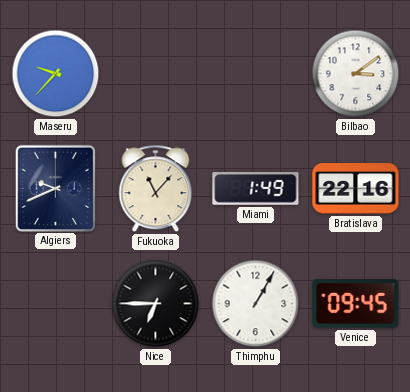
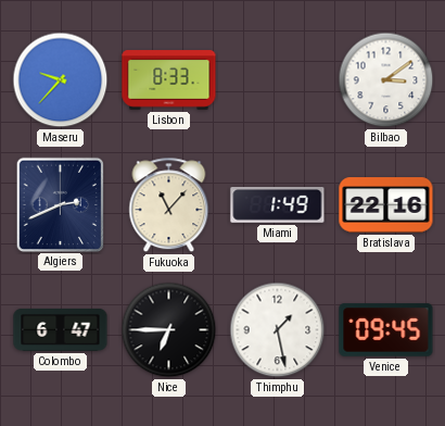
Lisbon: none -> 8:33 (169, 80)
Algiers: 9:41 -> 2:41 (60, 204)
Colombo: none -> 6:47 (61, 329)
Thimphu: 1:05 -> 1:28 (278, 330)
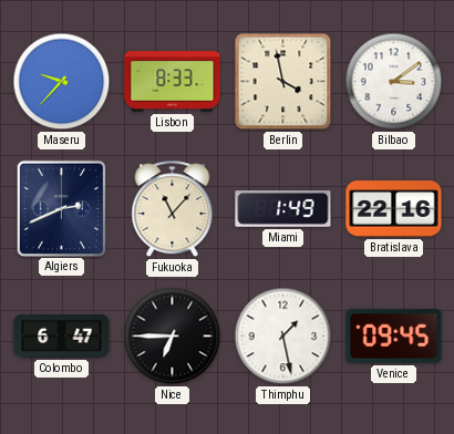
Berlin: none -> 3:58 (283, 82)
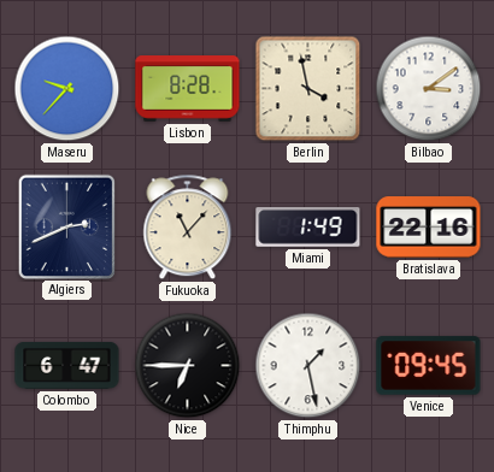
Lisbon: 8:33 -> 8:28 (188, 89)
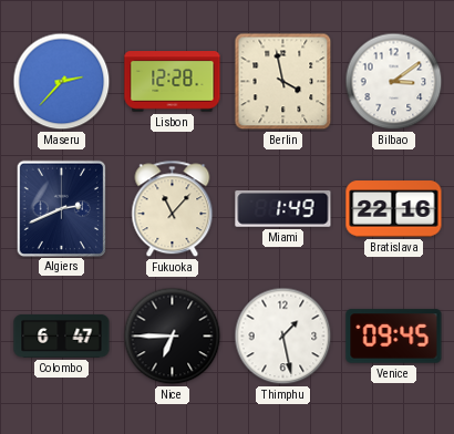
Maseru: 9:37 -> 2:37 (62, 82)
Lisbon: 8:28 -> 12:28 (173, 82)
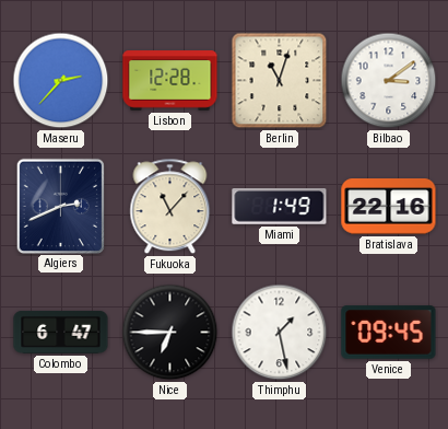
Berlin: 3:58 -> 11:03 (280, 81)
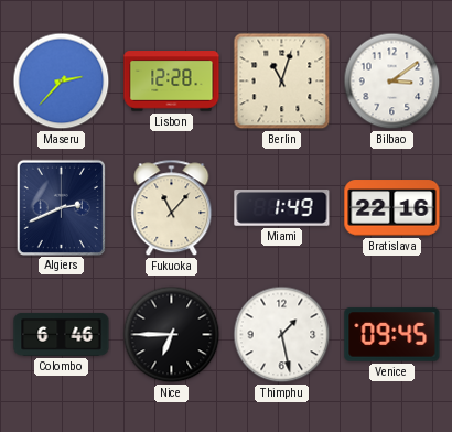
Colombo: 6:47 -> 6:46 (62, 334)
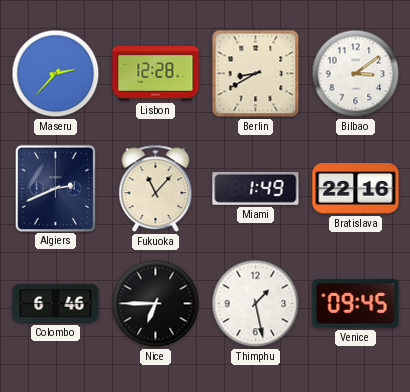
Berlin: 11:03 -> 8:40 (256, 74)
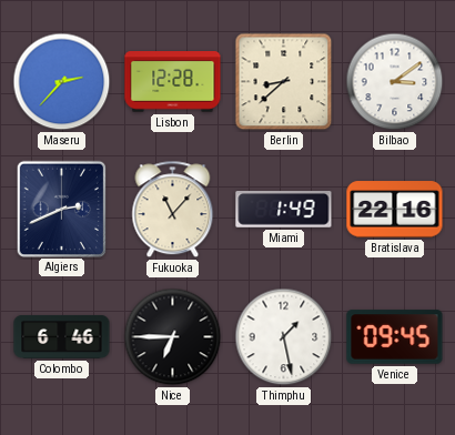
Berlin: 8:40 -> 8:38 (284, 82)
